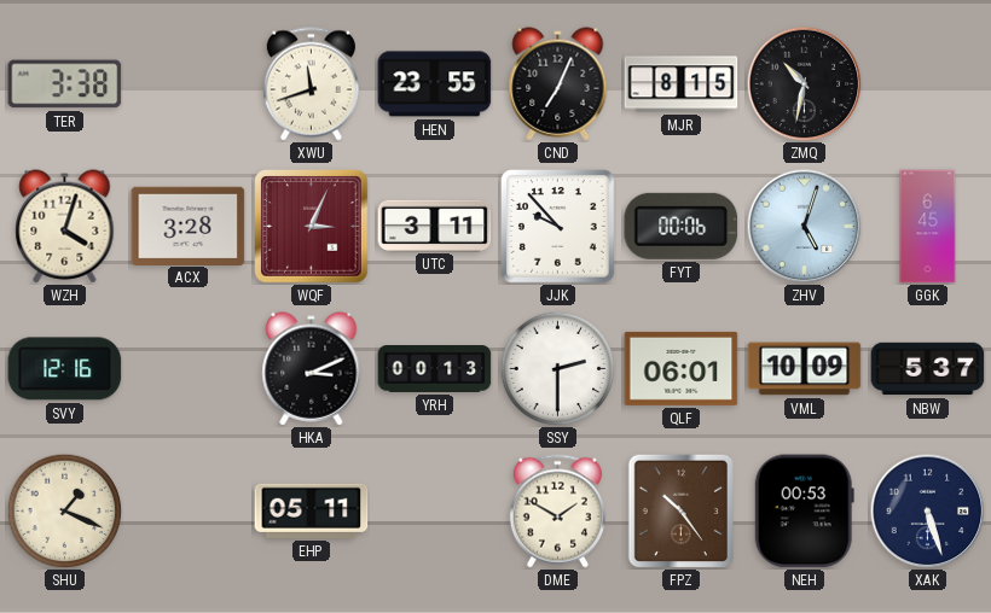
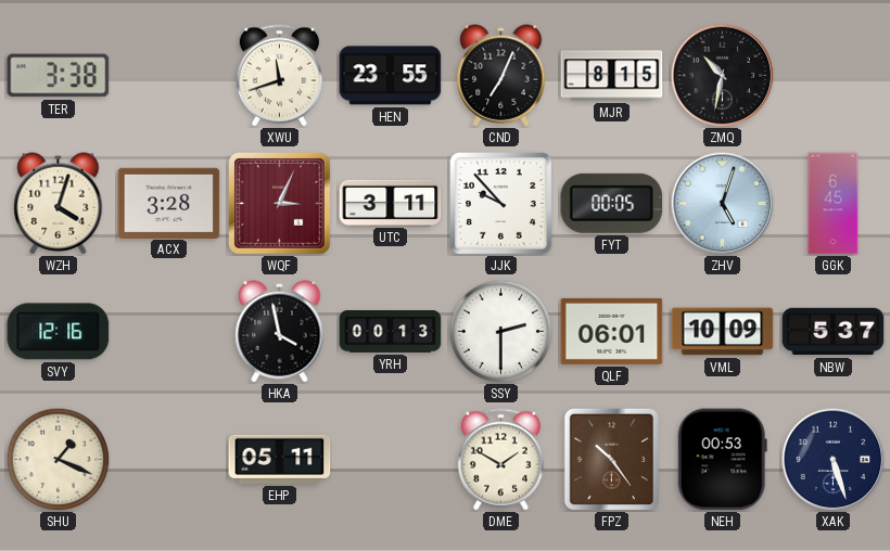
FYT: 00:06 -> 00:05 (612, 203)
HKA: 3:11 -> 3:58 (280, 332)
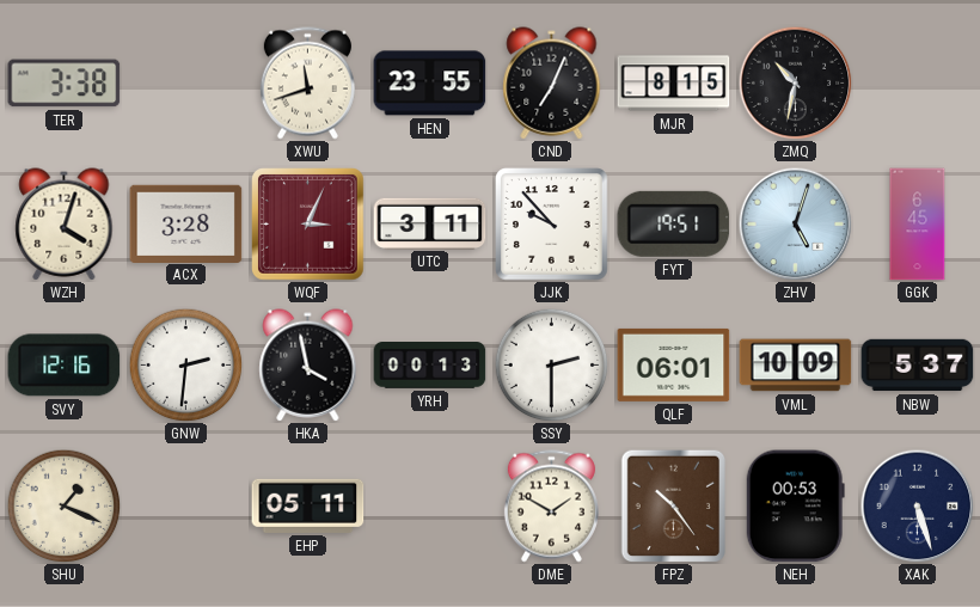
FYT: 00:05 -> 19:51 (674, 223)
GNW: none -> 2:31 (185, 364)
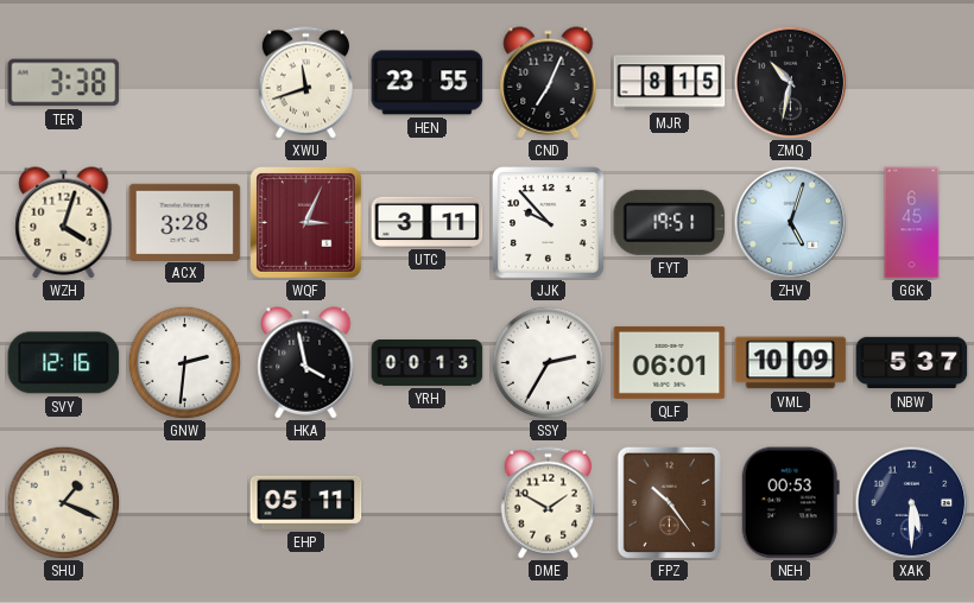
SSY: 2:30 -> 2:35 (548, 362)
XAK: 5:27 -> 5:30 (911, 502)
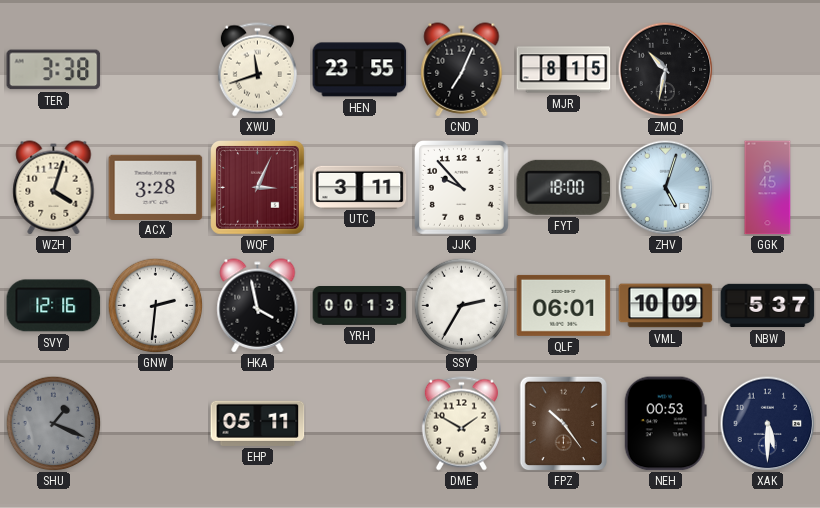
FYT: 19:51 -> 18:00 (564, 187)
SHU dial: cream -> grey (53, 423)
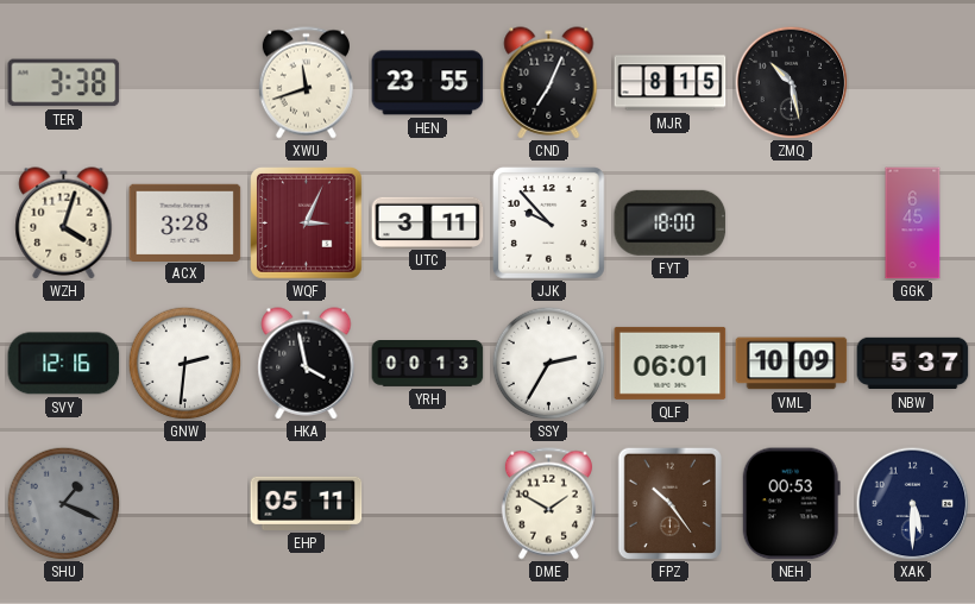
ZMQ: 10:32 -> 10:28 (791, 82)
ZHV: 5:03 -> none (665, 187)
